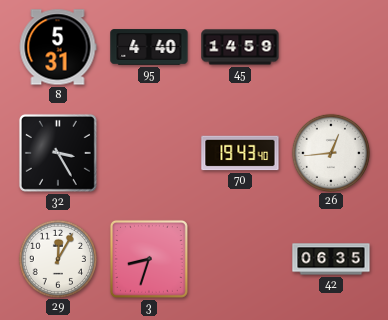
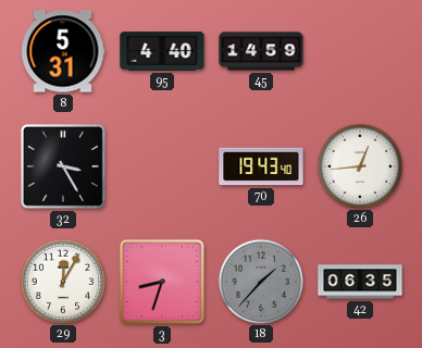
18: none -> 1:37 (260, 281)
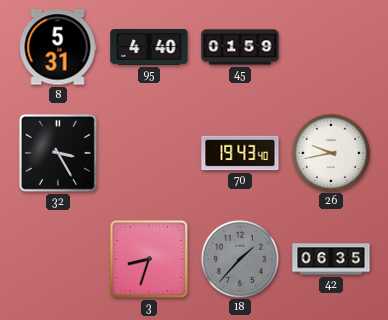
45: 14:59 -> 01:59 (240, 47)
26: 12:44 -> 9:43 (330, 152)
29: 12:05 -> none (62, 281)
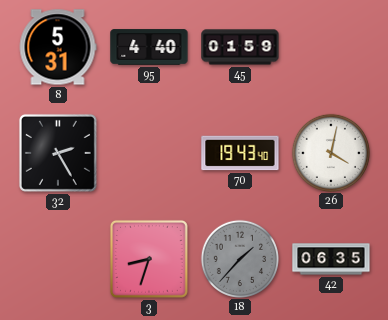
32: 3:25 -> 2:25 (58, 153)
26: 9:43 -> 4:02 (330, 152)
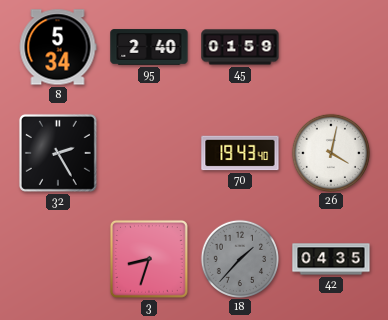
8: 5:31 -> 5:34 (58, 47)
95: 4:40 -> 2:40 (149, 47)
42: 06:35 -> 04:35 (331, 259)
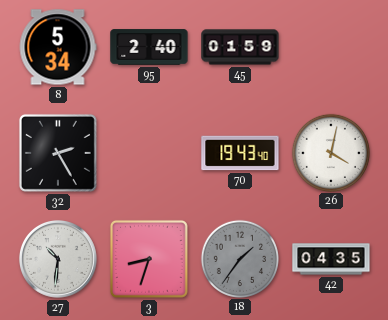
27: none -> 10:31 (58, 259)
18: 1:37 -> 1:36 (239, 258)
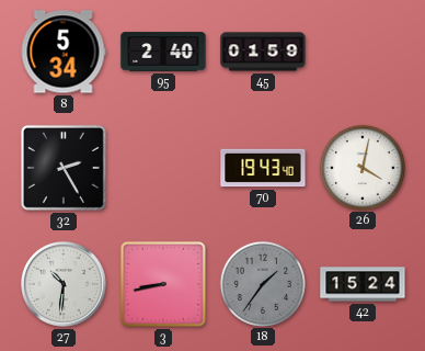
3: 8:33 -> 8:43 (163, 284)
42: 04:35 -> 15:24 (363, 284)
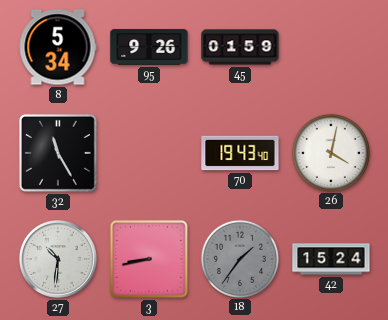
95: 2:40 -> 9:26 (149, 47)
32: 2:25 -> 11:25 (58, 153)
